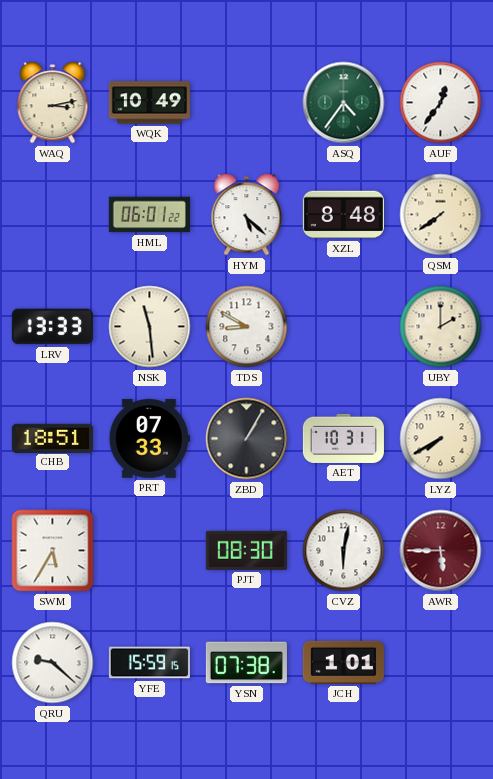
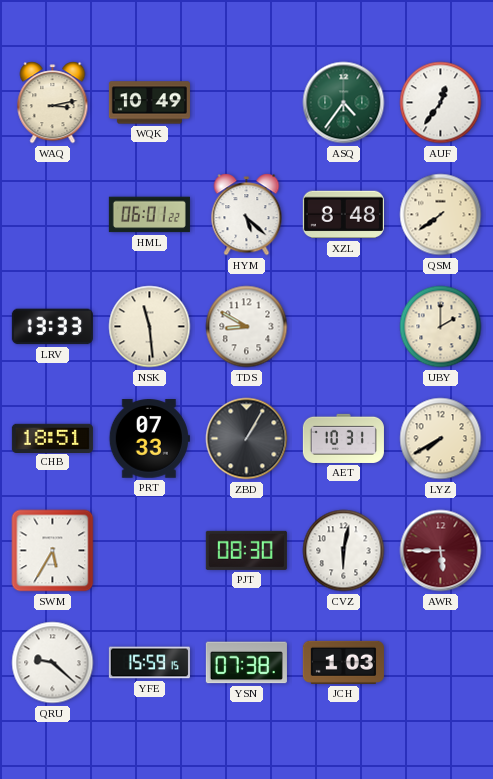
JCH: 1:01 -> 1:03 (343, 662)
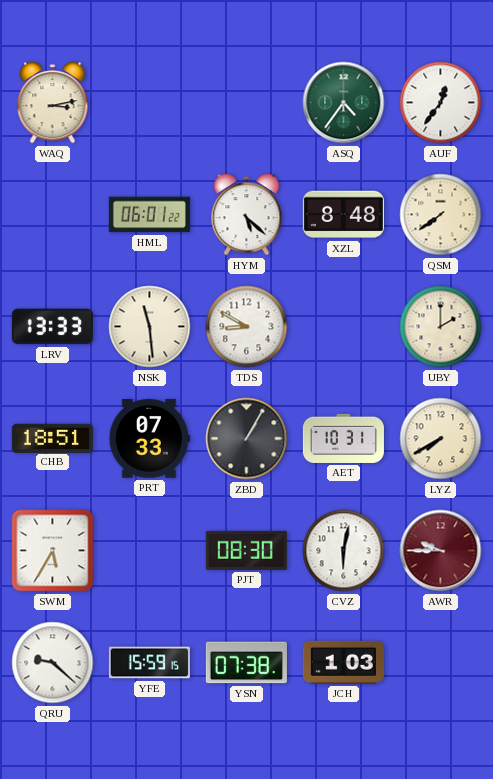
WQK: 10:49 -> none (149, 103)
AWR: 5:45 -> 9:45 (441, 551)
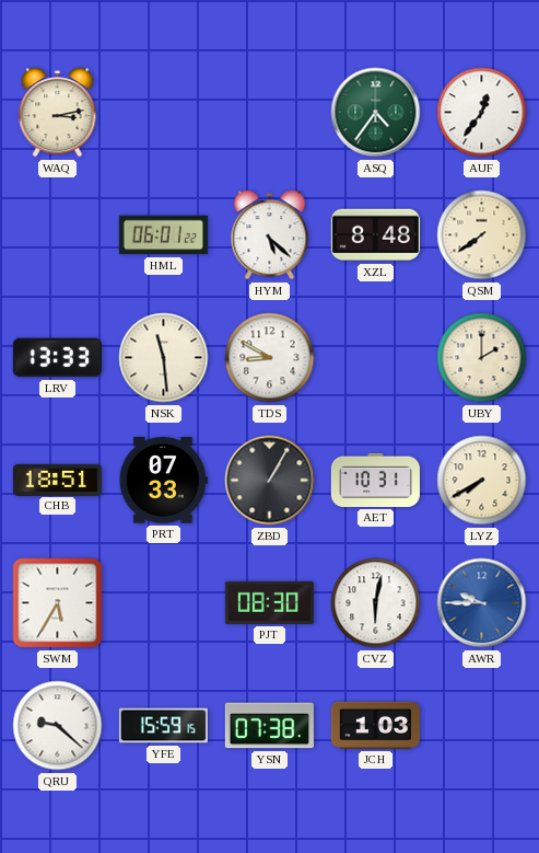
AWR dial: burgundy -> blue (482, 603)
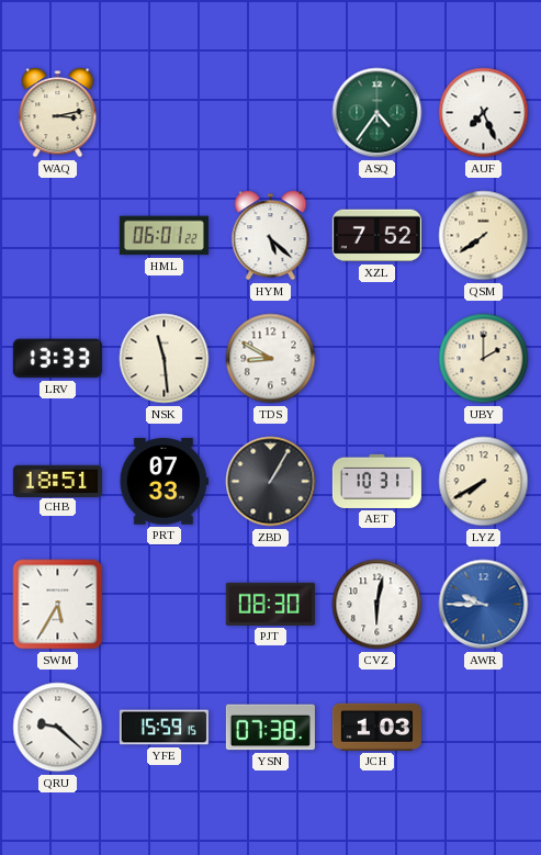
AUF: 12:36 -> 7:26 (484, 113)
XZL: 8:48 -> 7:52 (376, 236)
